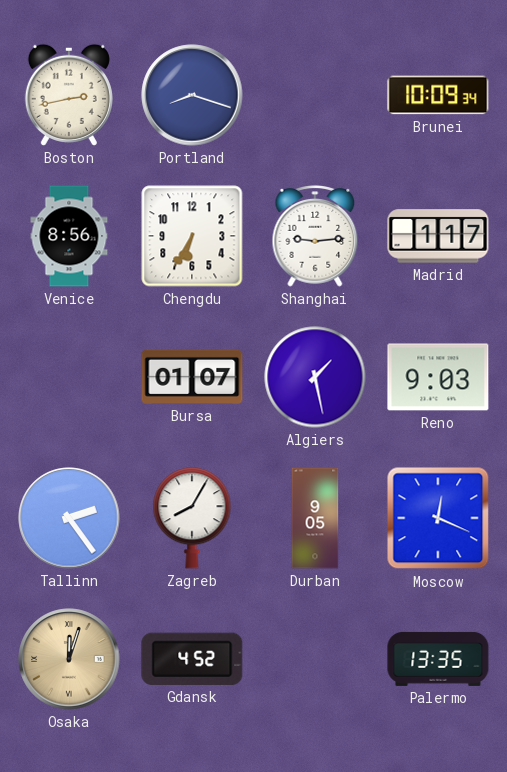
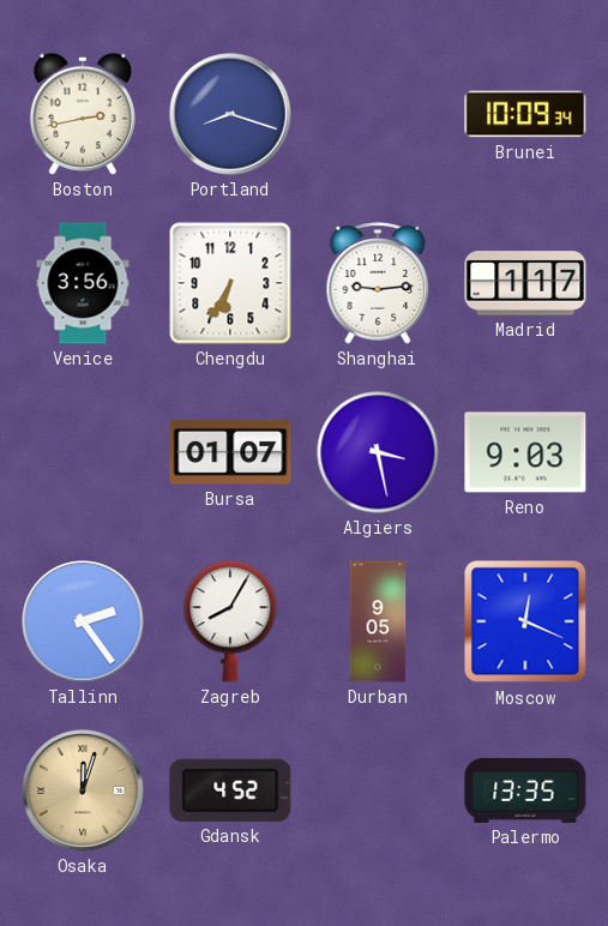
Venice: 8:56 -> 3:56 (83, 283)
Algiers: 1:28 -> 3:28 (378, 452)
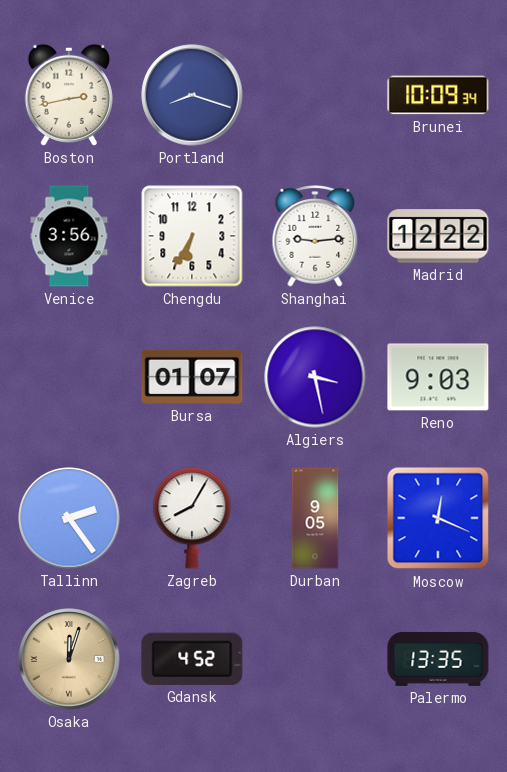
Madrid: 1:17 -> 12:22 (438, 236)
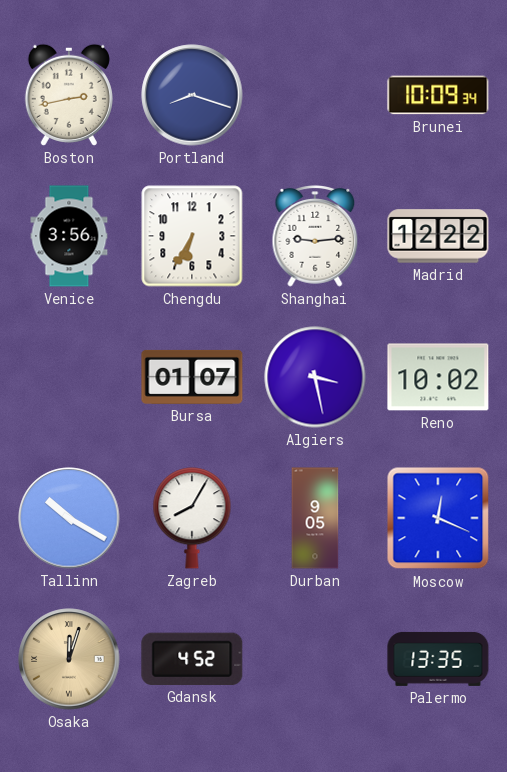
Reno: 9:03 -> 10:02 (438, 377)
Tallinn: 2:24 -> 10:20 (69, 518)
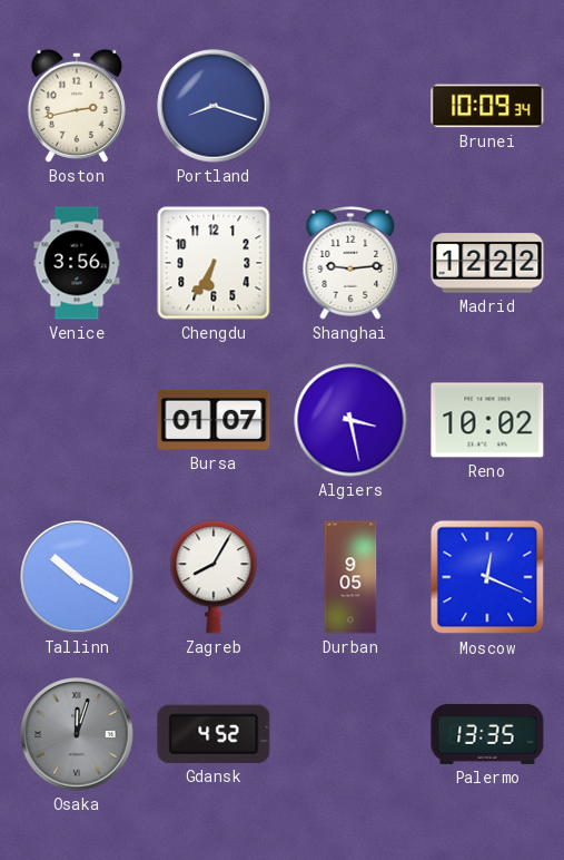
Osaka dial: champagne -> grey (77, 734)
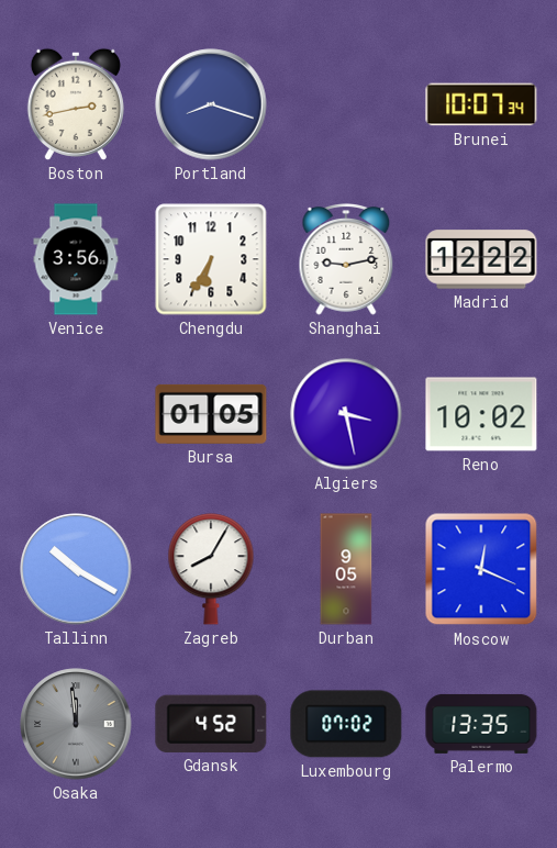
Brunei: 10:09 -> 10:07 (481, 104)
Shanghai: 9:14 -> 9:13 (346, 260)
Bursa: 01:07 -> 01:05 (211, 414)
Osaka: 12:03 -> 11:59 (76, 724)
Luxembourg: none -> 07:02 (346, 724)
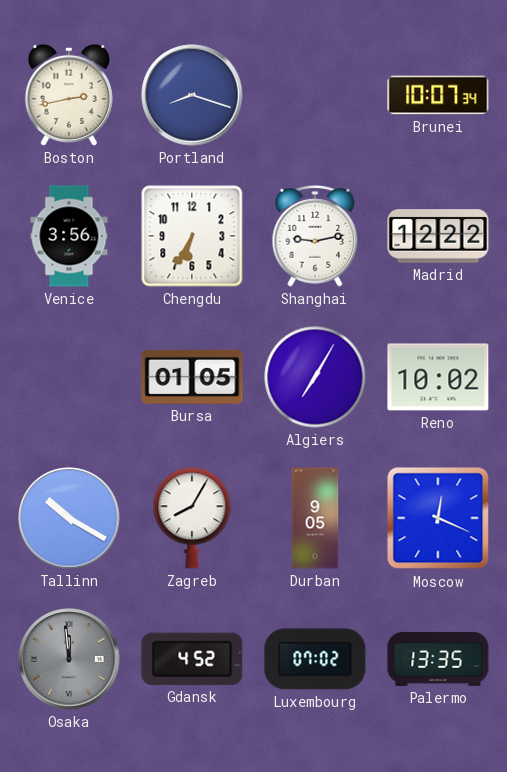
Algiers: 3:28 -> 7:05 (315, 377)
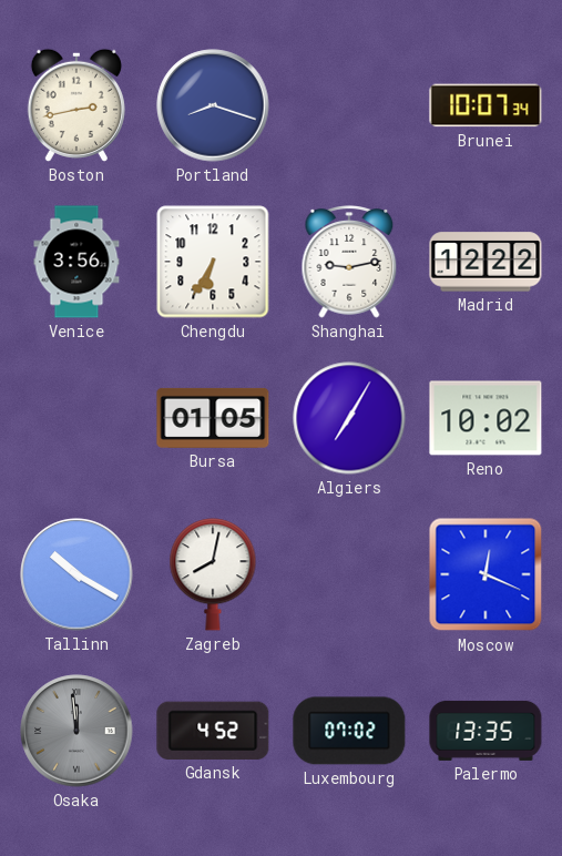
Zagreb: 8:05 -> 8:02 (213, 574)
Durban: 9:05 -> none (315, 518)
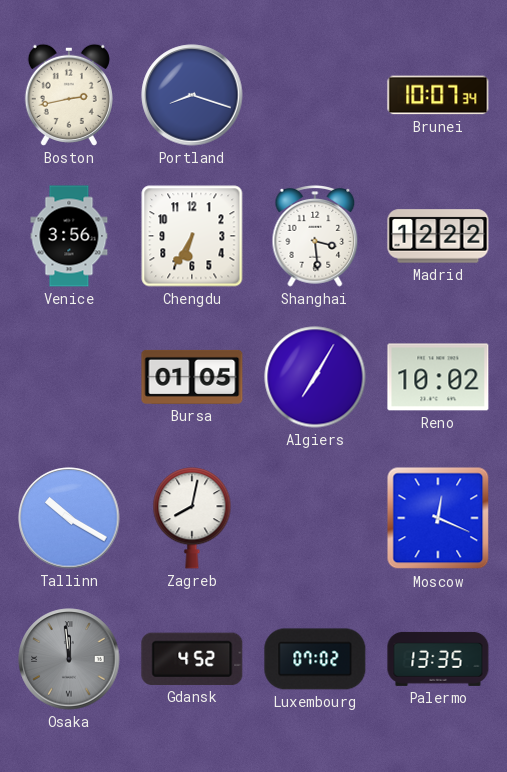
Shanghai: 9:13 -> 3:29 (315, 237)
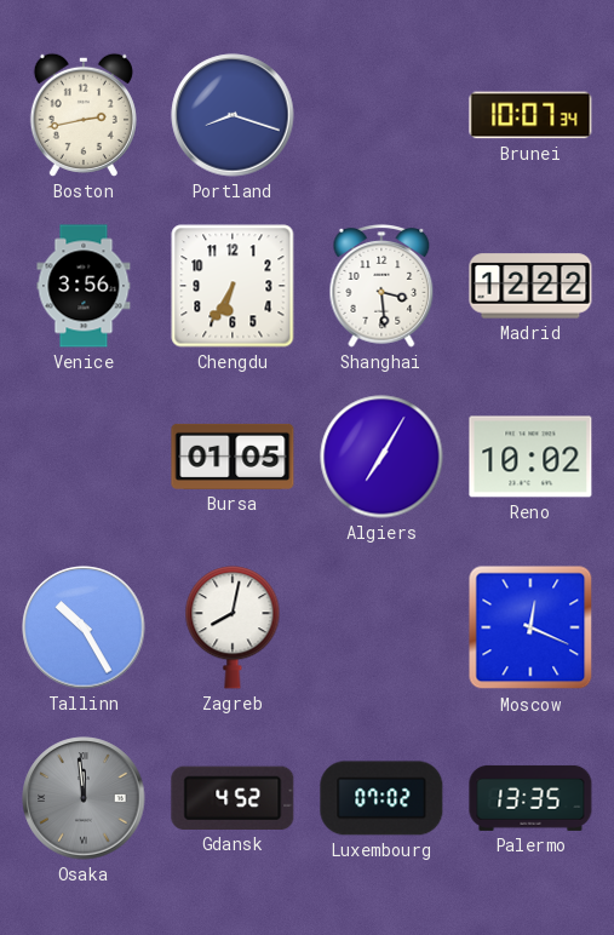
Tallinn: 10:20 -> 10:25 (84, 627)
